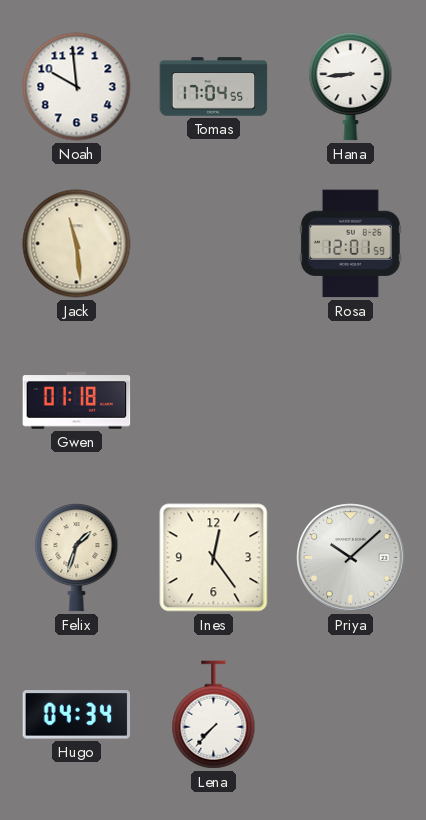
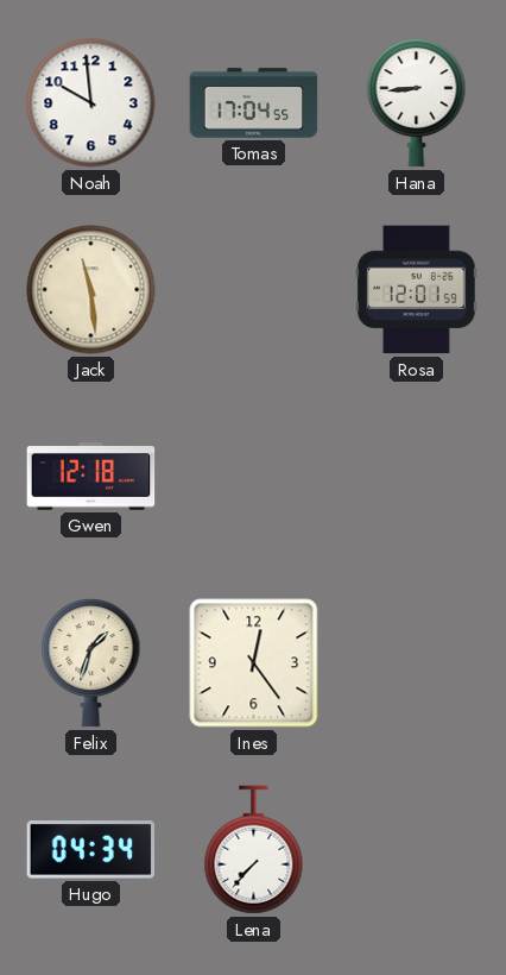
Gwen: 01:18 -> 12:18 (91, 477)
Priya: 10:08 -> none (351, 558)
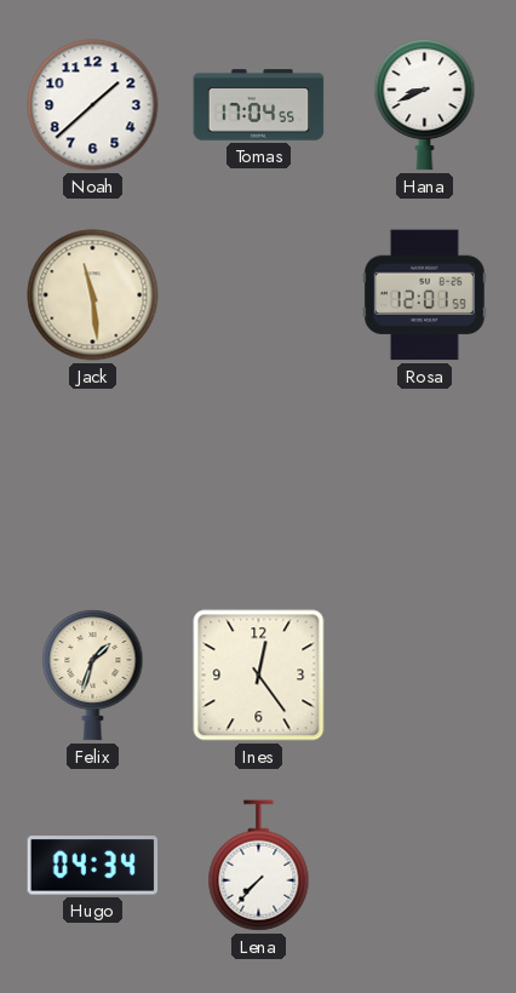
Noah: 9:59 -> 1:38 (93, 105)
Hana: 8:44 -> 8:41 (425, 105)
Gwen: 12:18 -> none (91, 477)
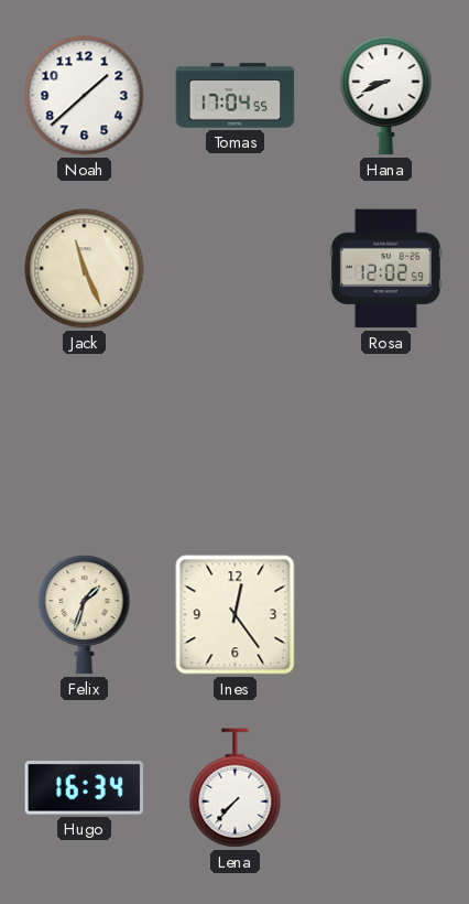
Jack: 11:29 -> 11:26 (85, 269)
Rosa: 12:01 -> 12:02 (385, 269)
Hugo: 04:34 -> 16:34 (85, 788)
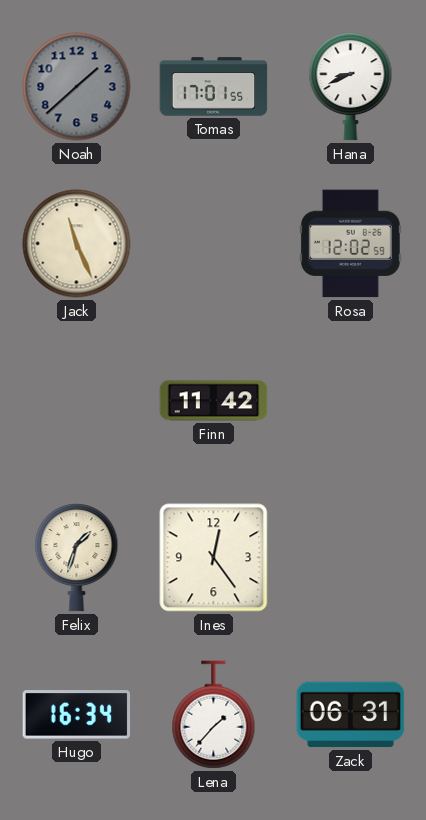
Noah dial: white -> grey (77, 87)
Tomas: 17:04 -> 17:01 (214, 87)
Finn: none -> 11:42 (214, 401)
Lena: 7:37 -> 1:37 (214, 715)
Zack: none -> 06:31 (351, 715)
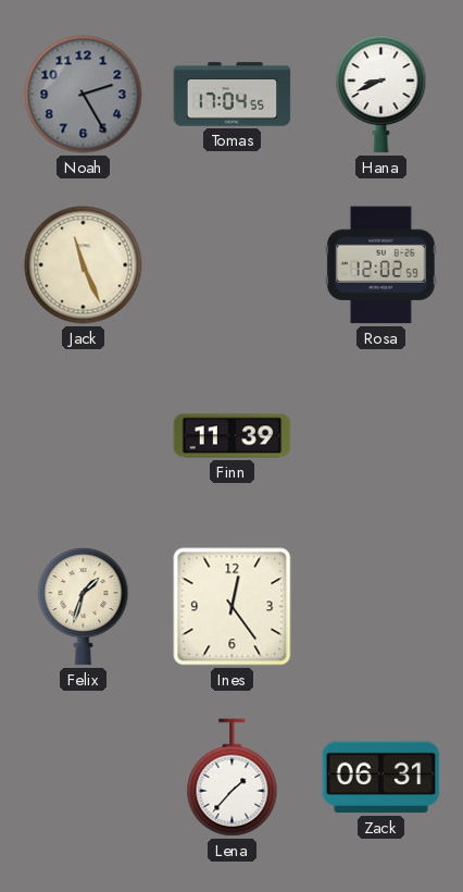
Noah: 1:38 -> 2:25 (84, 95)
Tomas: 17:01 -> 17:04 (233, 95)
Finn: 11:42 -> 11:39 (233, 436)
Hugo: 16:34 -> none (77, 715)
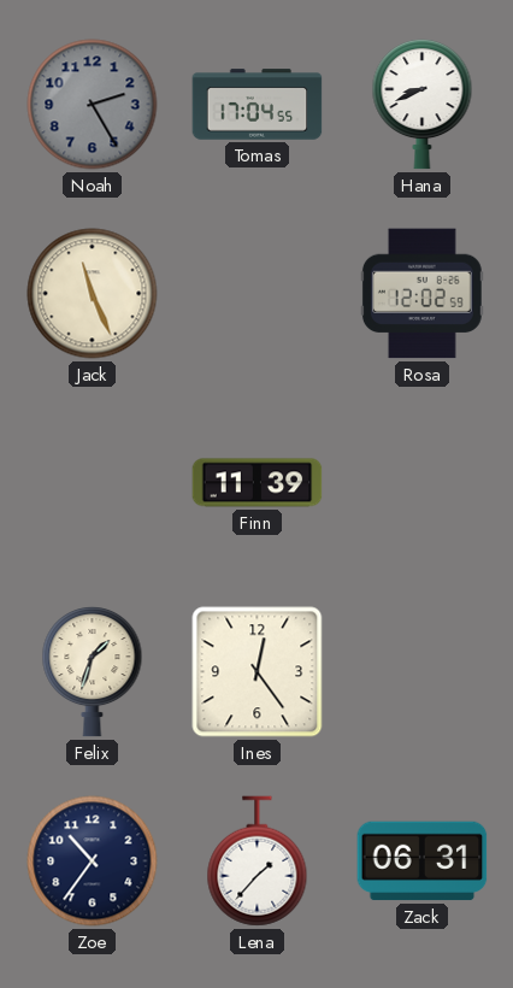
Zoe: none -> 10:36 (93, 861)
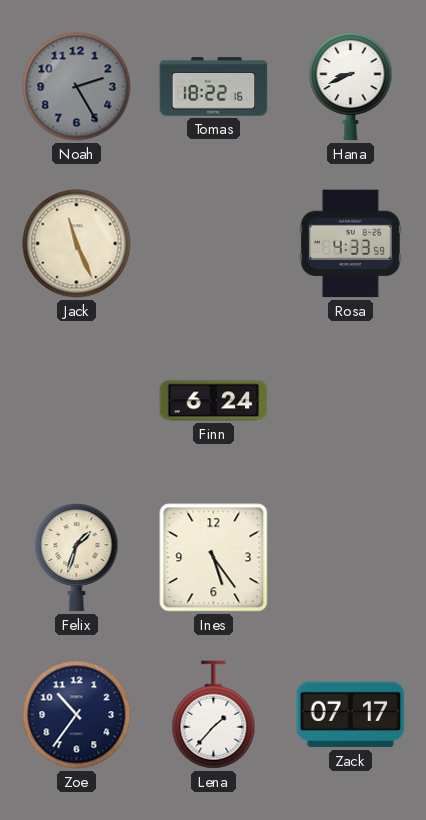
Tomas: 17:04 -> 18:22 (214, 87)
Rosa: 12:02 -> 4:33 (350, 244)
Finn: 11:39 -> 6:24 (214, 401)
Ines: 12:24 -> 5:24 (214, 558)
Zack: 06:31 -> 07:17 (351, 715)
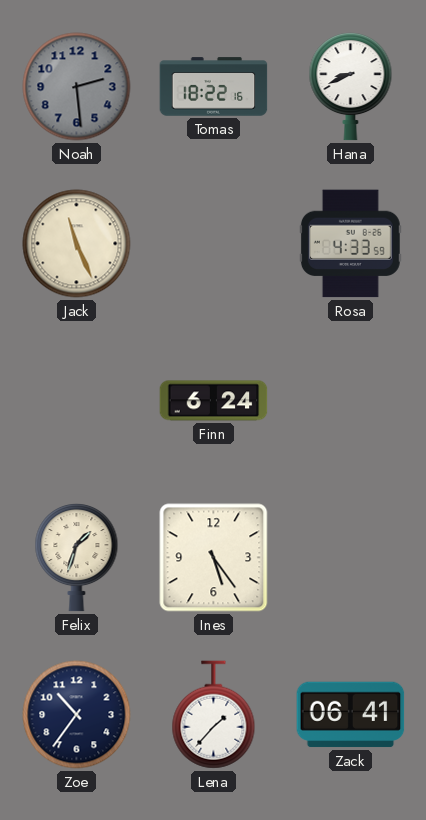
Noah: 2:25 -> 2:29 (77, 87)
Zack: 07:17 -> 06:41 (351, 715)
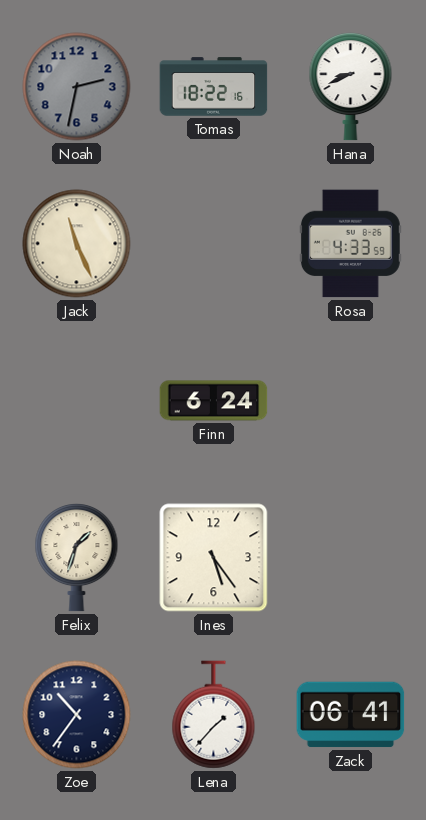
Noah: 2:29 -> 2:32 (77, 87)
